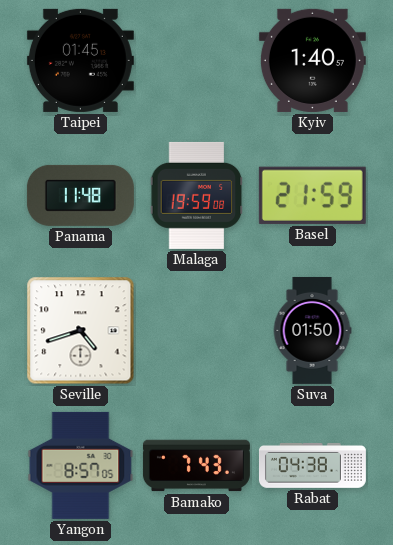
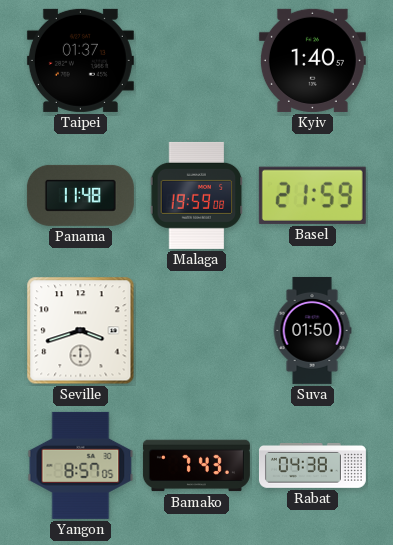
Taipei: 01:45 -> 01:37 (80, 60)
Seville: 4:42 -> 3:42 (81, 331)
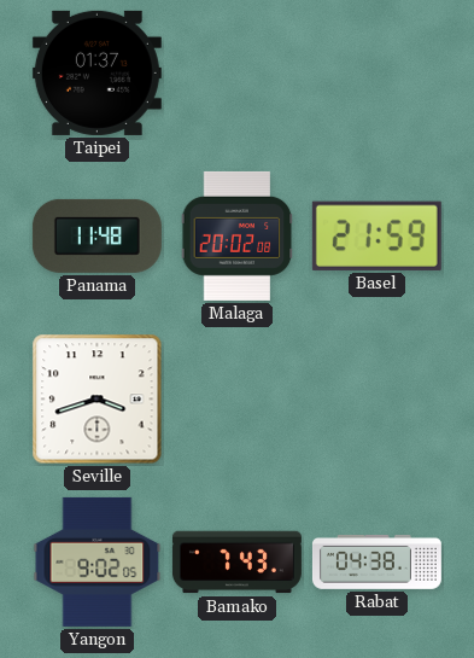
Kyiv: 1:40 -> none (312, 60)
Malaga: 19:59 -> 20:02 (238, 235)
Suva: 01:50 -> none (312, 330)
Yangon: 8:57 -> 9:02 (98, 561)
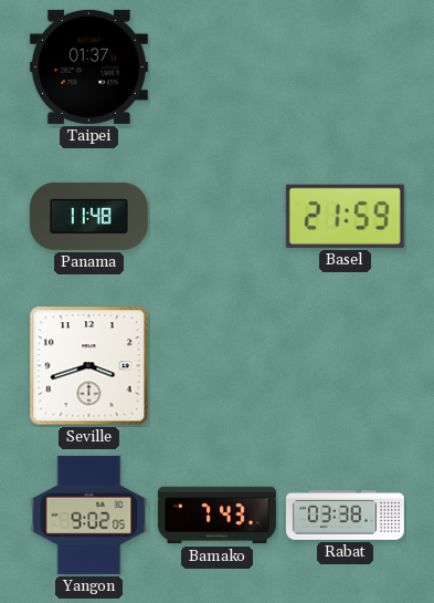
Malaga: 20:02 -> none (238, 235)
Rabat: 04:38 -> 03:38 (345, 514)
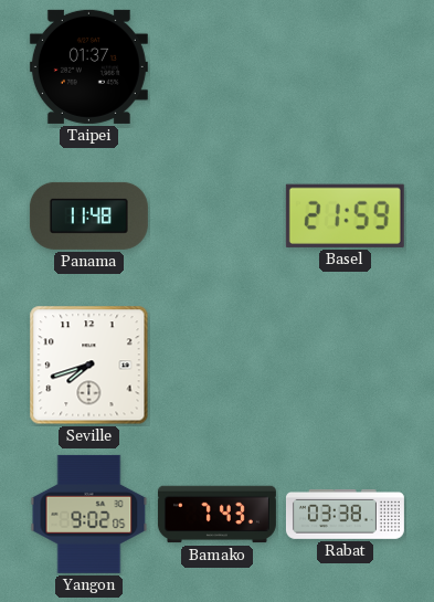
Seville: 3:42 -> 7:42 (89, 366)
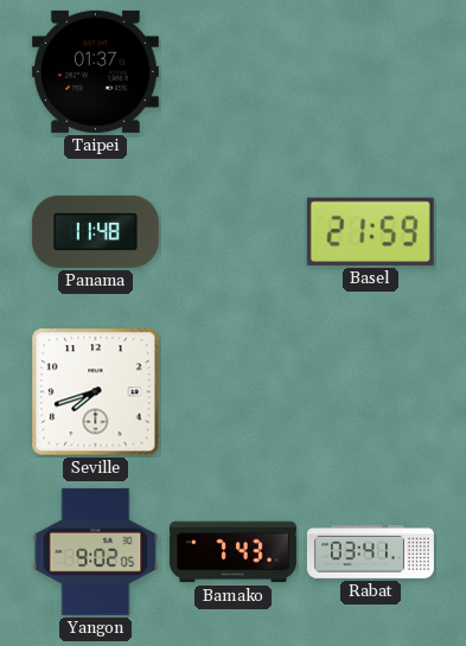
Rabat: 03:38 -> 03:41 (370, 551)
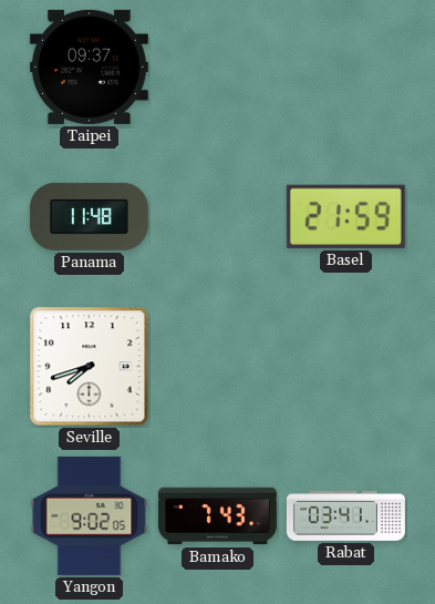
Taipei: 01:37 -> 09:37 (89, 66)
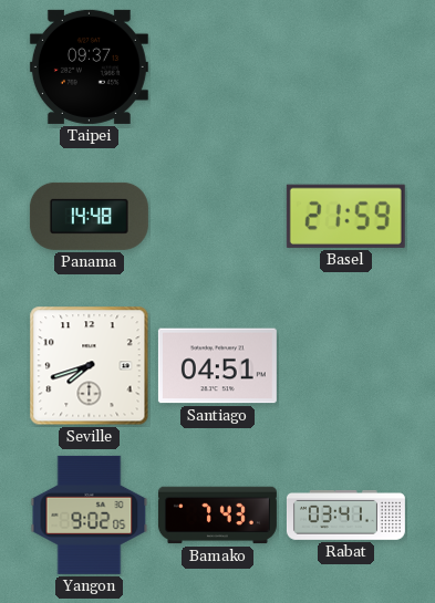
Panama: 11:48 -> 14:48 (89, 216)
Santiago: none -> 04:51 (217, 366)
